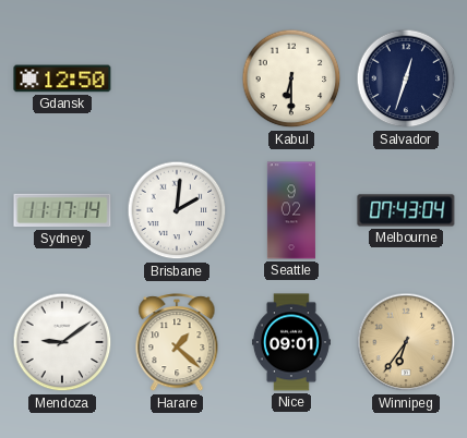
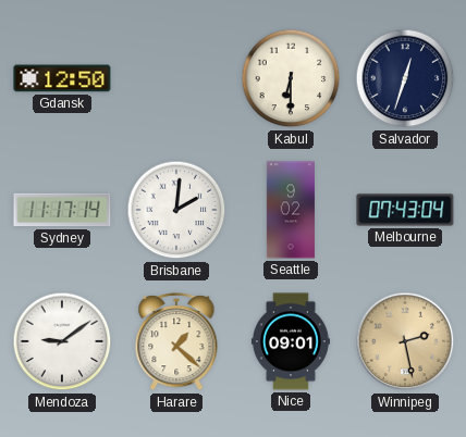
Winnipeg: 6:36 -> 2:28 (405, 341)
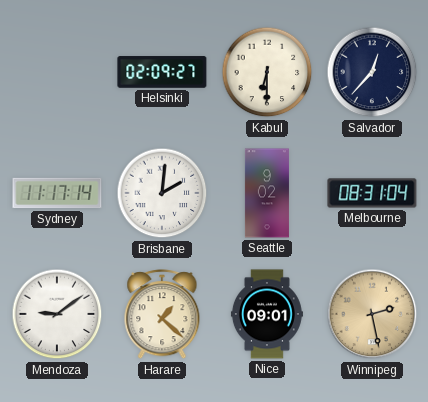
Gdansk: 12:50 -> none (62, 78)
Helsinki: none -> 02:09 (162, 72)
Salvador: 12:33 -> 12:37 (372, 72)
Melbourne: 07:43 -> 08:31 (372, 193)
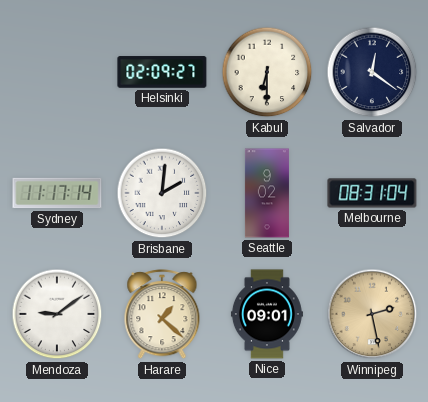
Salvador: 12:37 -> 12:21 (372, 72)
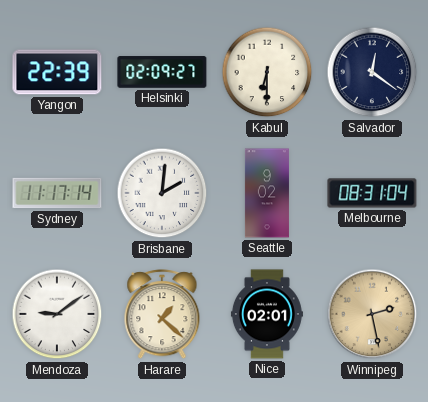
Yangon: none -> 22:39 (57, 72)
Nice: 09:01 -> 02:01 (267, 314)
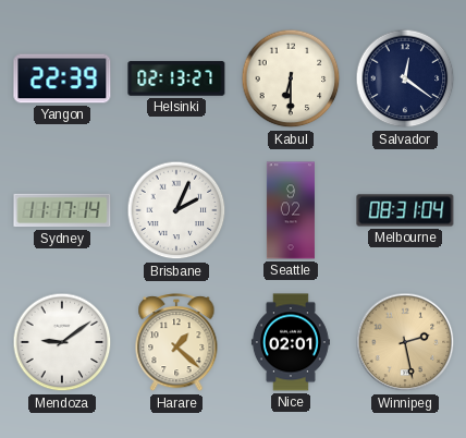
Helsinki: 02:09 -> 02:13 (176, 78)
Brisbane: 2:01 -> 2:04 (176, 210)
